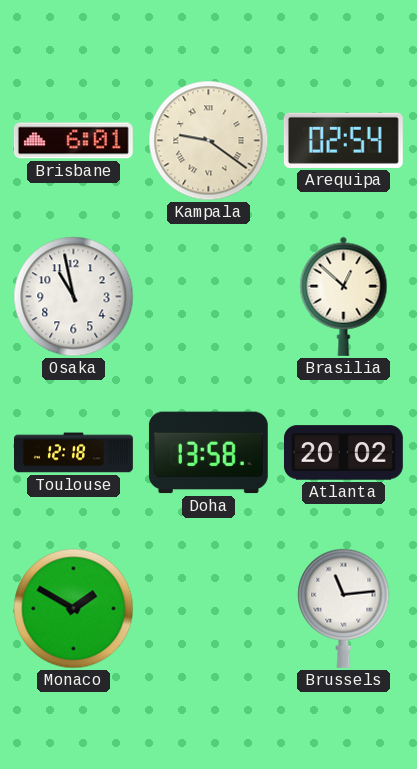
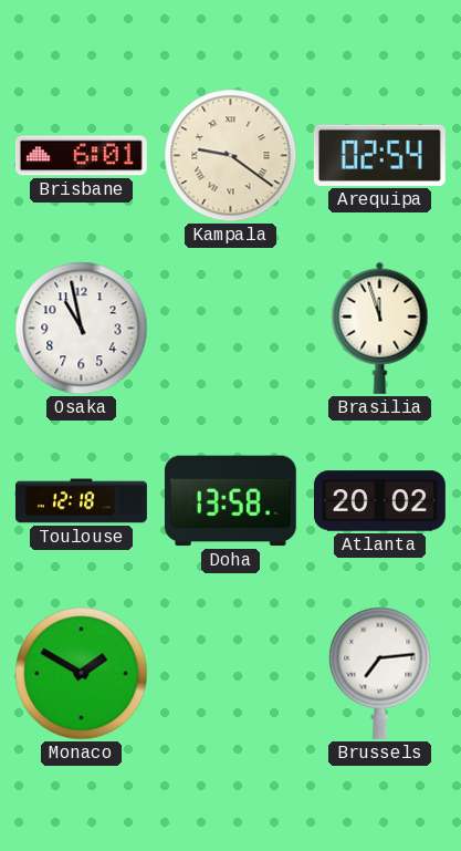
Brasilia: 12:52 -> 11:57 (380, 328)
Brussels: 11:14 -> 7:14 (380, 673)
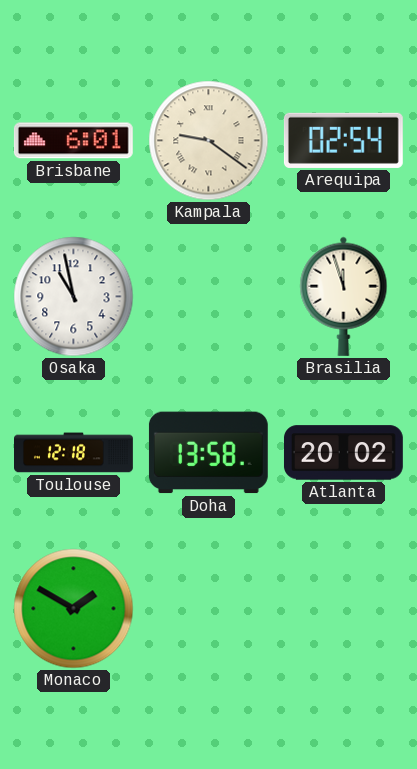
Brussels: 7:14 -> none (380, 673)
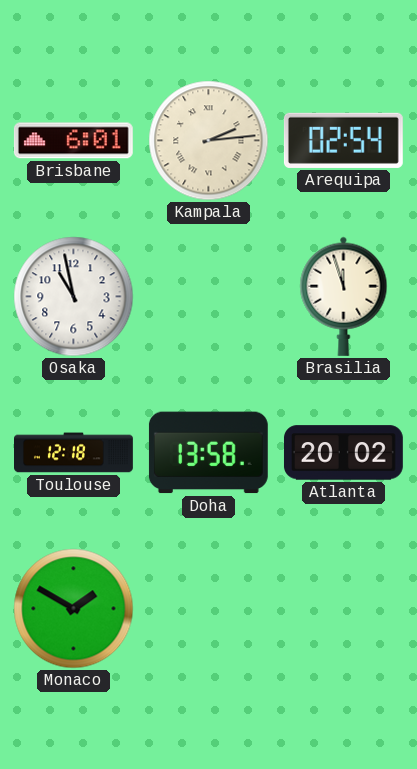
Kampala: 9:21 -> 2:14 (209, 141)
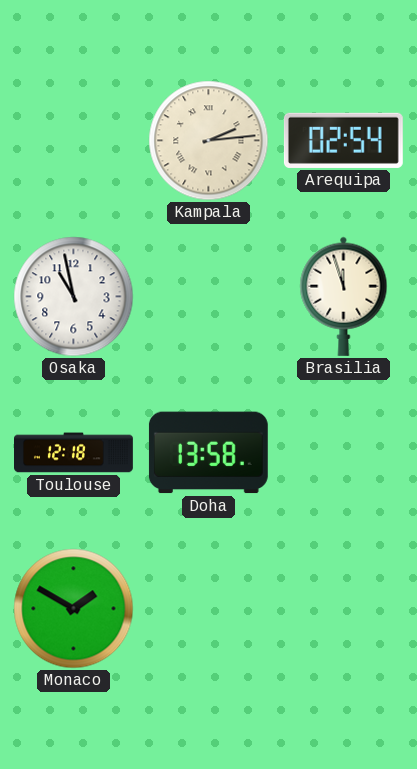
Brisbane: 6:01 -> none (73, 141)
Atlanta: 20:02 -> none (343, 453)
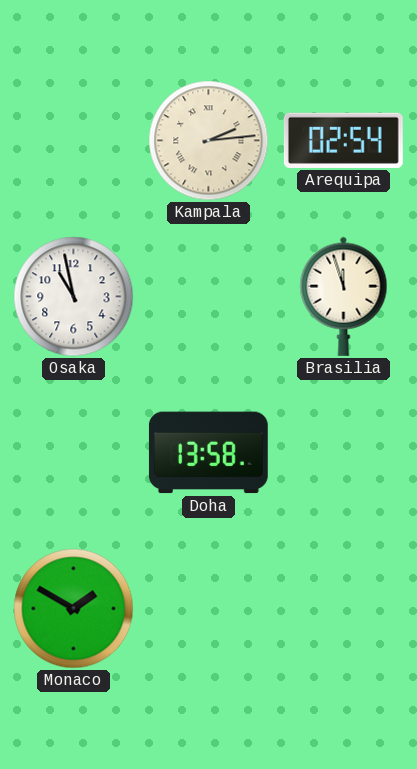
Toulouse: 12:18 -> none (74, 453)
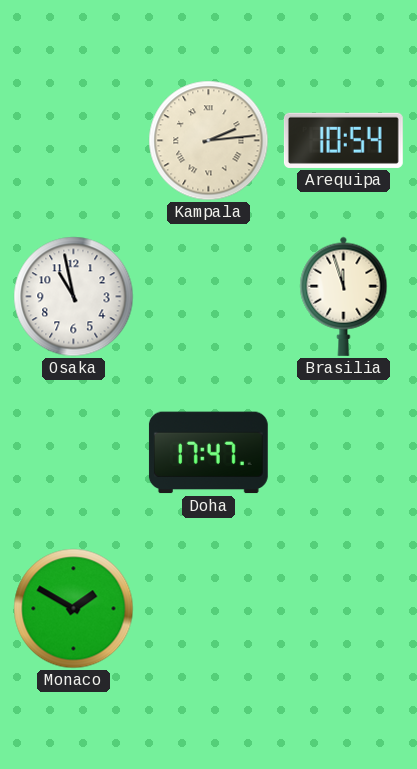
Arequipa: 02:54 -> 10:54 (343, 140)
Doha: 13:58 -> 17:47 (208, 453)
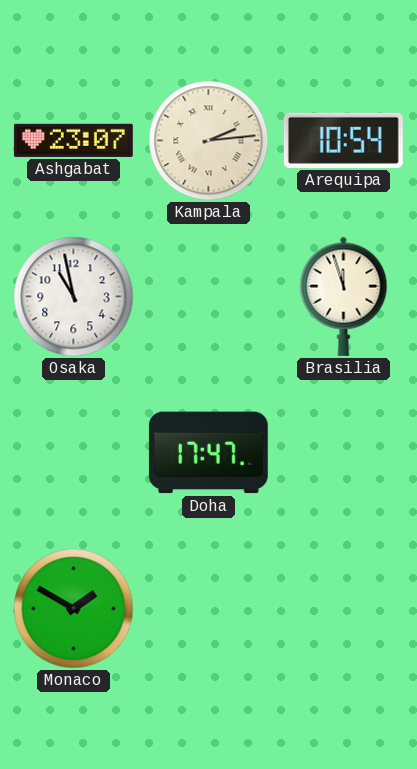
Ashgabat: none -> 23:07 (73, 140)
